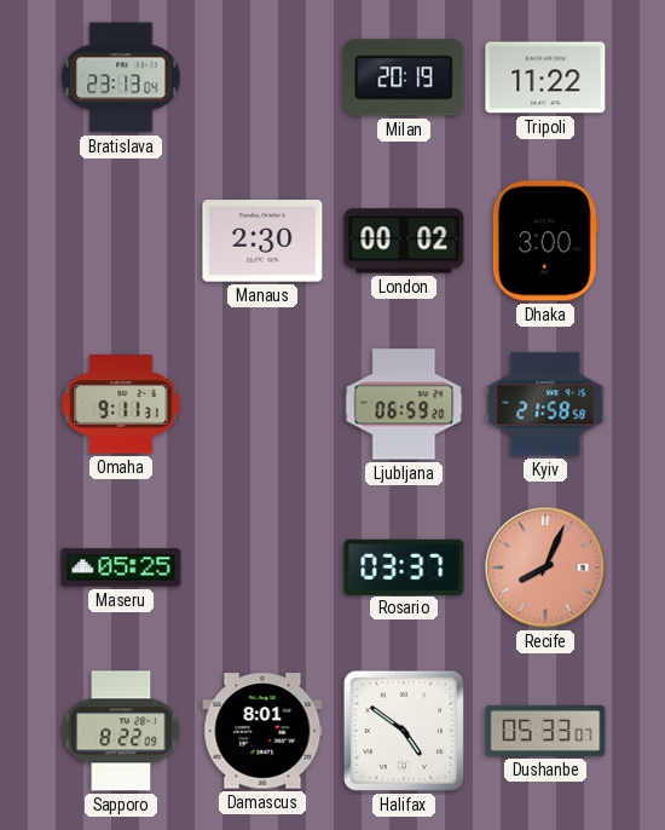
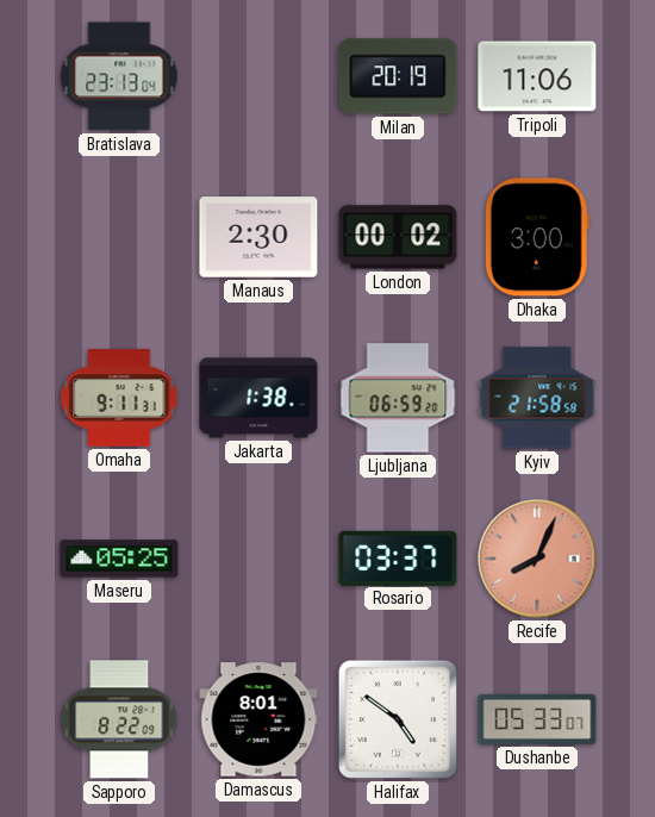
Tripoli: 11:22 -> 11:06 (537, 76)
Jakarta: none -> 1:38 (258, 398)
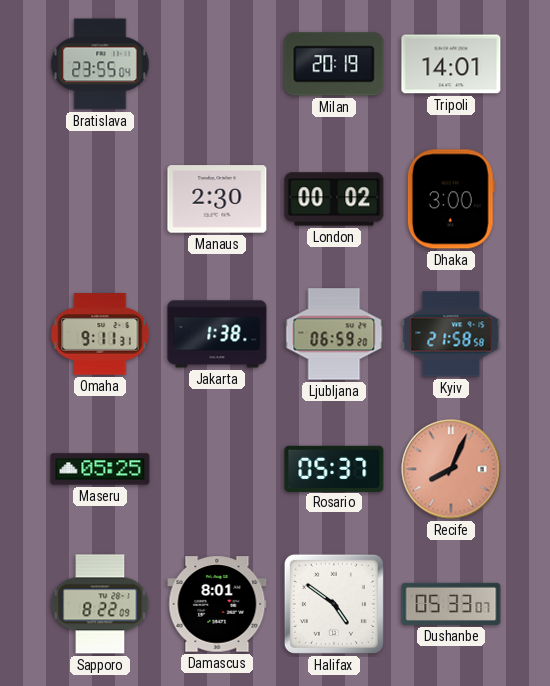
Bratislava: 23:13 -> 23:55 (100, 64)
Tripoli: 11:06 -> 14:01 (451, 64)
Rosario: 03:37 -> 05:37 (334, 468)
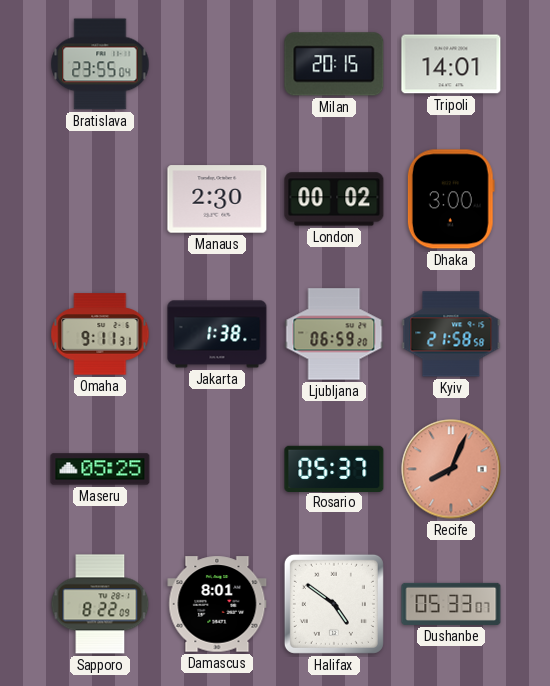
Milan: 20:19 -> 20:15 (334, 64)
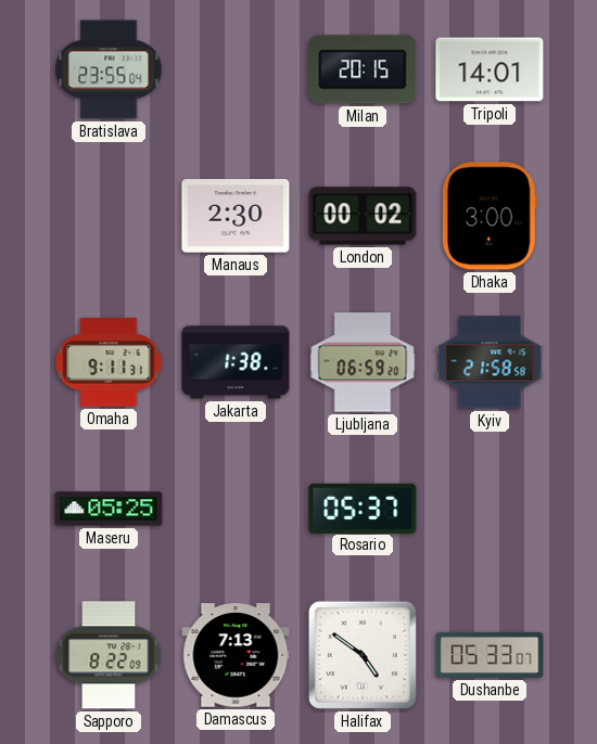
Recife: 8:04 -> none (451, 469)
Damascus: 8:01 -> 7:13 (236, 655)
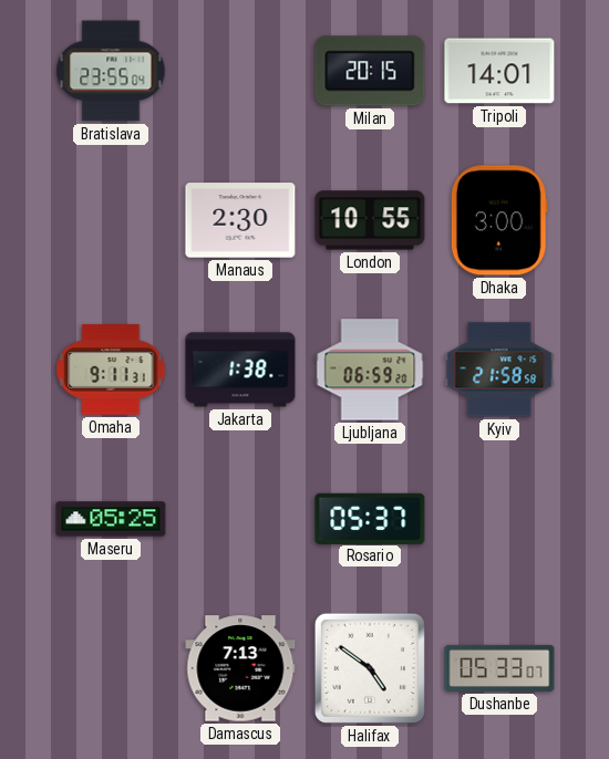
London: 00:02 -> 10:55 (370, 220)
Sapporo: 8:22 -> none (109, 655)
